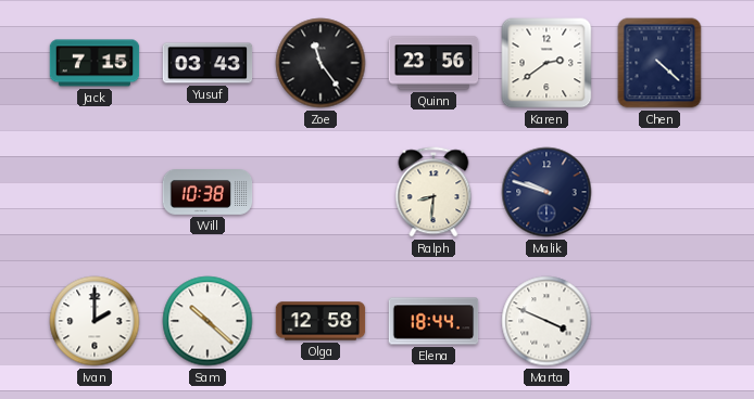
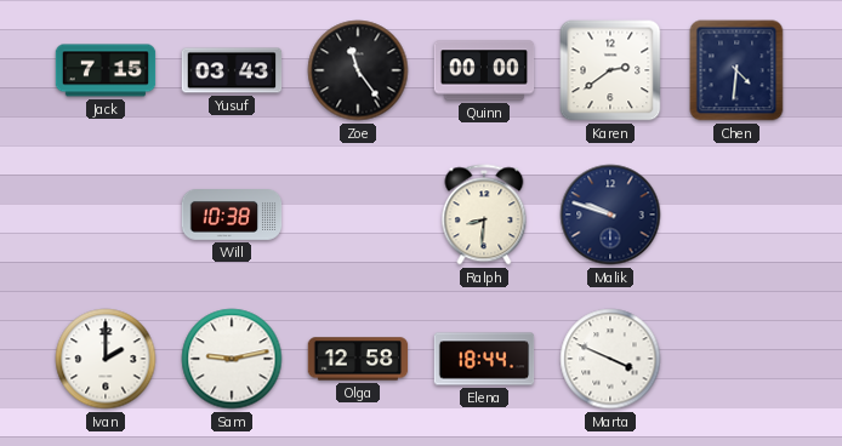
Quinn: 23:56 -> 00:00 (484, 70)
Chen: 4:22 -> 4:31 (736, 70)
Sam: 10:22 -> 9:13 (232, 359)
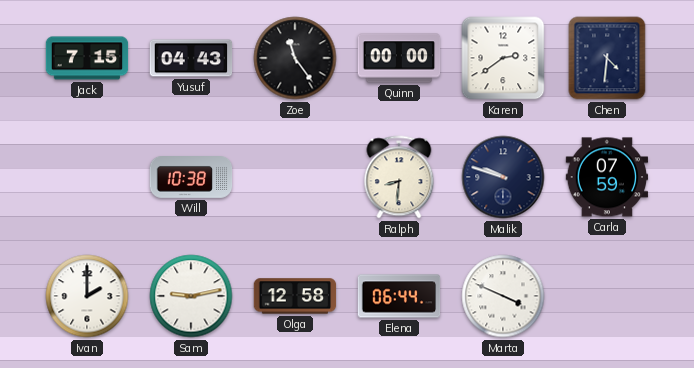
Yusuf: 03:43 -> 04:43 (191, 58)
Carla: none -> 07:59 (607, 177)
Elena: 18:44 -> 06:44 (399, 296)
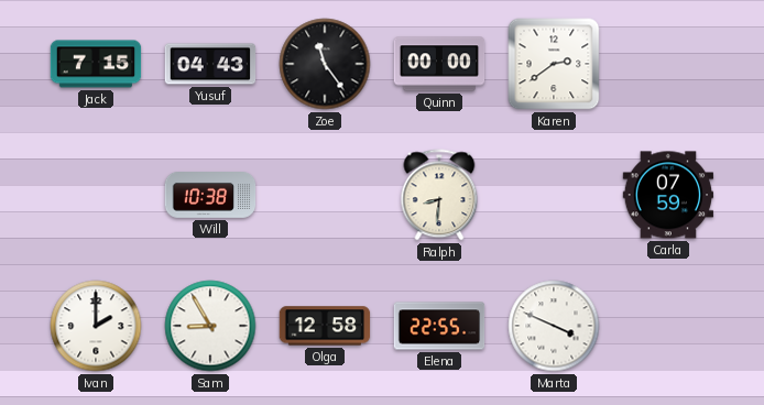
Chen: 4:31 -> none (607, 58)
Malik: 9:48 -> none (503, 177)
Sam: 9:13 -> 8:55 (210, 326)
Elena: 06:44 -> 22:55 (439, 326)
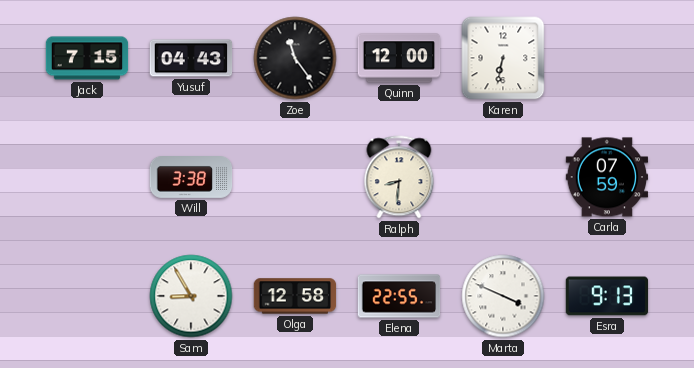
Quinn: 00:00 -> 12:00 (399, 58)
Karen: 2:39 -> 6:32 (503, 58)
Will: 10:38 -> 3:38 (191, 178)
Ivan: 2:00 -> none (96, 326)
Esra: none -> 9:13 (607, 296)
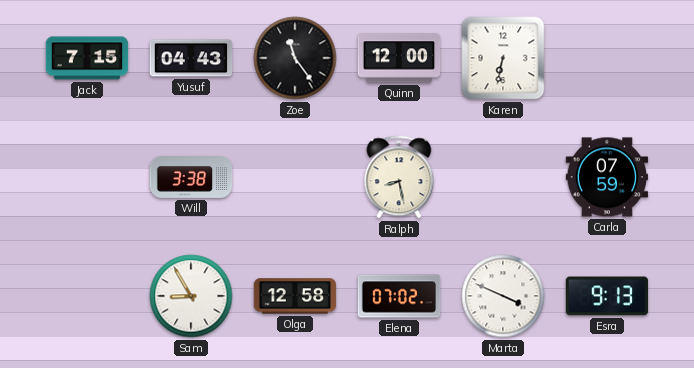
Ralph: 8:31 -> 8:28 (399, 177)
Elena: 22:55 -> 07:02 (399, 296)
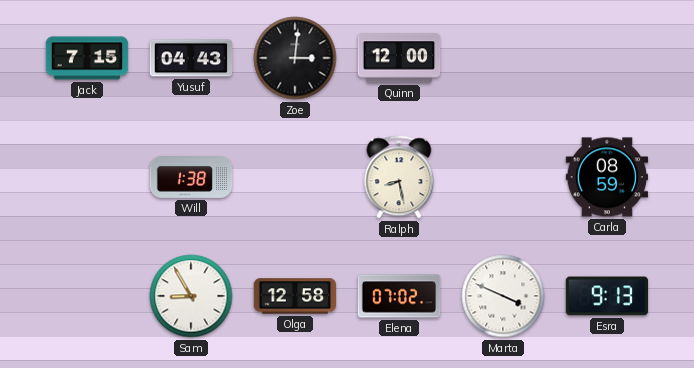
Zoe: 11:24 -> 3:01 (295, 58)
Karen: 6:32 -> none (503, 58)
Will: 3:38 -> 1:38 (191, 178)
Carla: 07:59 -> 08:59 (607, 177)
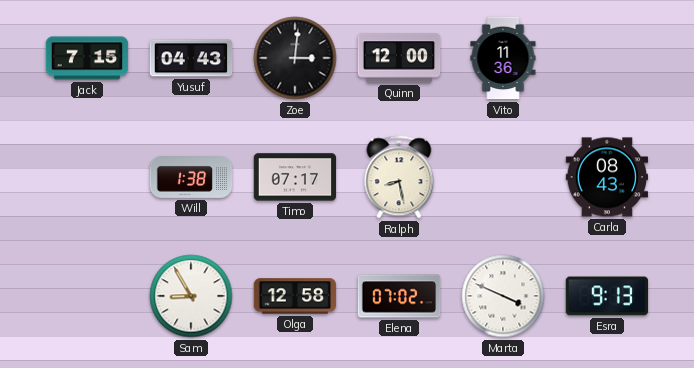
Vito: none -> 11:36 (503, 58)
Timo: none -> 07:17 (295, 177)
Carla: 08:59 -> 08:43 (607, 177)
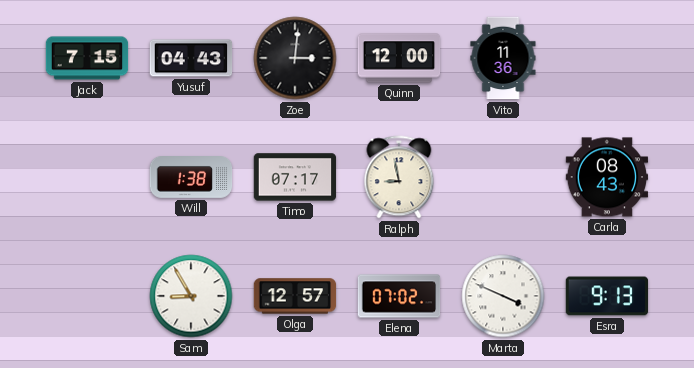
Ralph: 8:28 -> 8:58 (399, 177)
Olga: 12:58 -> 12:57 (295, 296)
